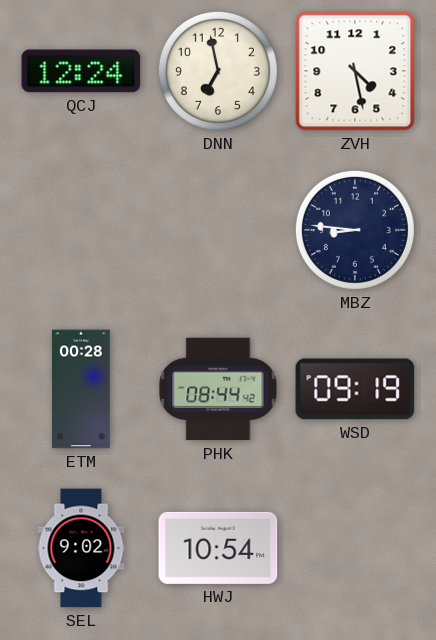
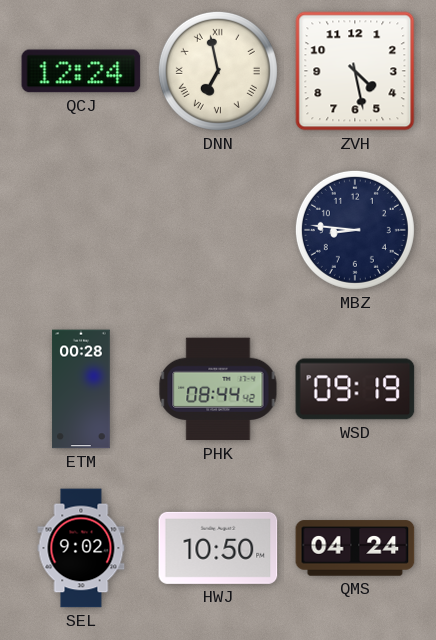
DNN numerals: Arabic -> Roman (218, 71)
HWJ: 10:54 -> 10:50 (218, 548)
QMS: none -> 04:24 (355, 548)
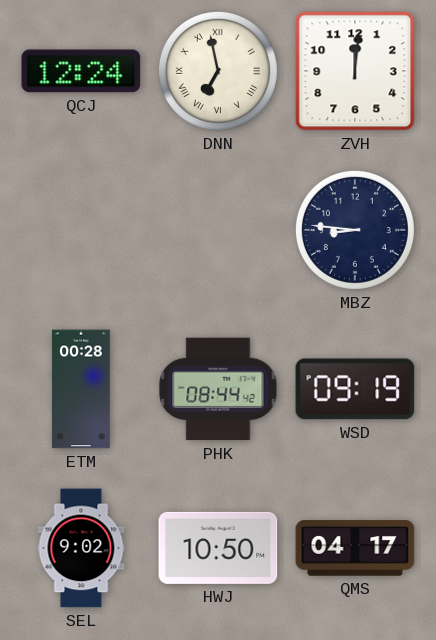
ZVH: 4:28 -> 12:01 (355, 71)
QMS: 04:24 -> 04:17 (355, 548)
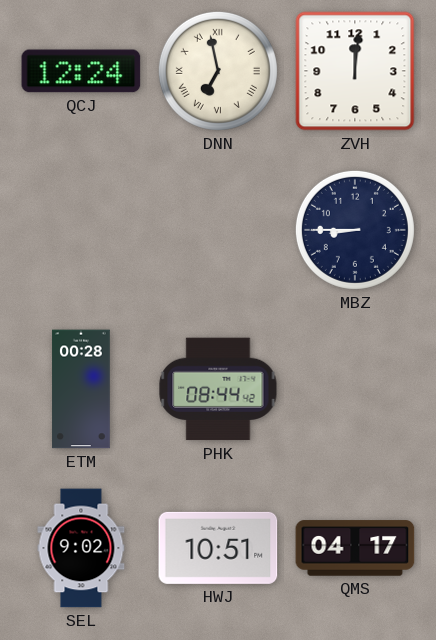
MBZ: 8:46 -> 8:45 (355, 230)
WSD: 09:19 -> none (355, 389)
HWJ: 10:50 -> 10:51 (218, 548)
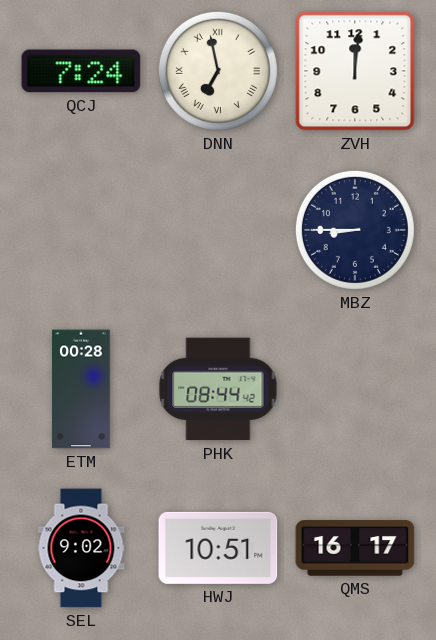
QCJ: 12:24 -> 7:24 (81, 71)
QMS: 04:17 -> 16:17 (355, 548)
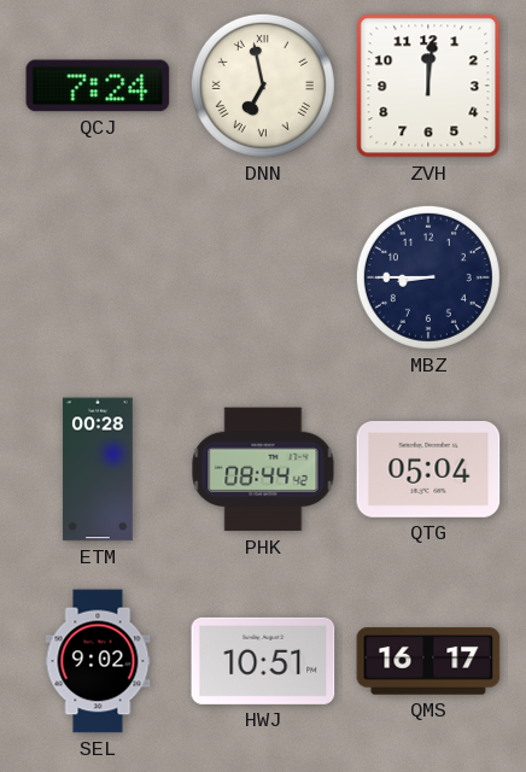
QTG: none -> 05:04 (428, 470)
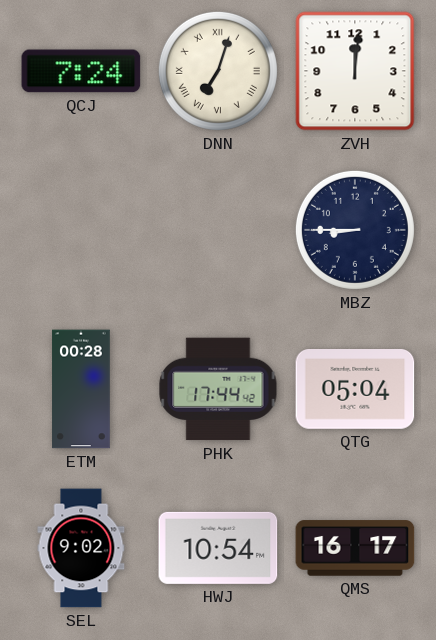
DNN: 6:58 -> 7:03 (218, 71)
PHK: 08:44 -> 17:44 (218, 389)
HWJ: 10:51 -> 10:54 (218, 548)
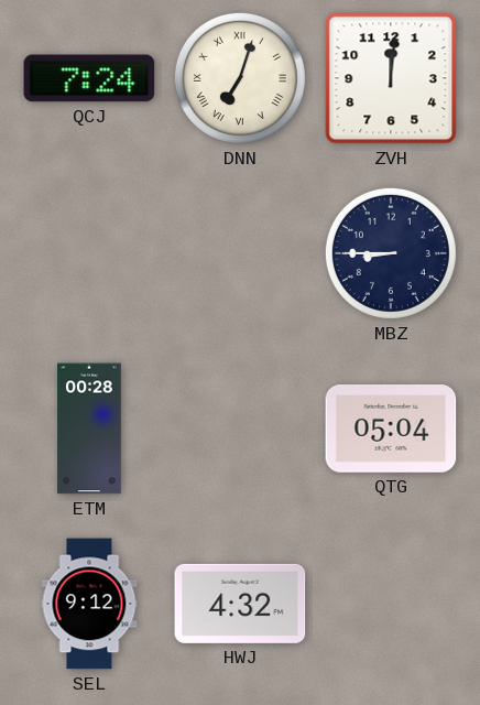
PHK: 17:44 -> none (218, 389)
SEL: 9:02 -> 9:12 (89, 604)
HWJ: 10:54 -> 4:32 (240, 604)
QMS: 16:17 -> none (355, 548)
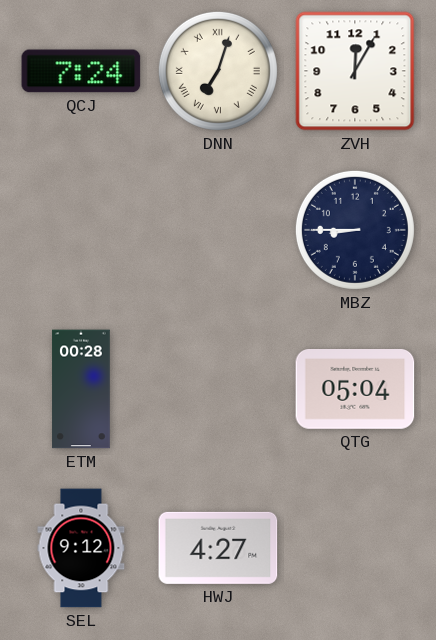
ZVH: 12:01 -> 12:05 (355, 71)
HWJ: 4:32 -> 4:27 (218, 548)
